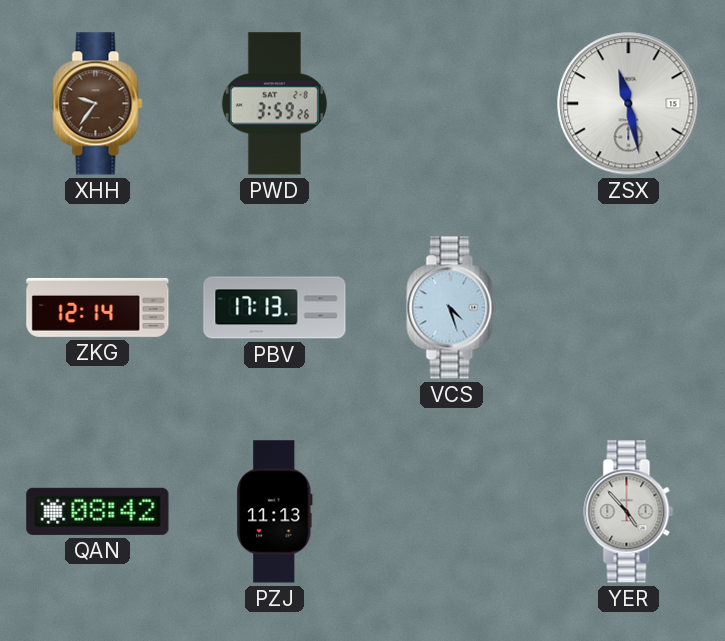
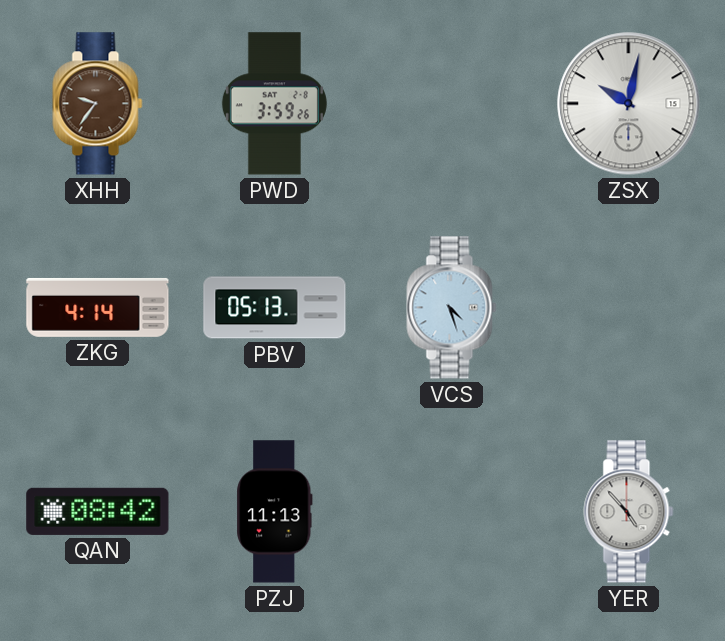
ZSX: 11:28 -> 10:02 (629, 104)
ZKG: 12:14 -> 4:14 (98, 307)
PBV: 17:13 -> 05:13 (275, 308)
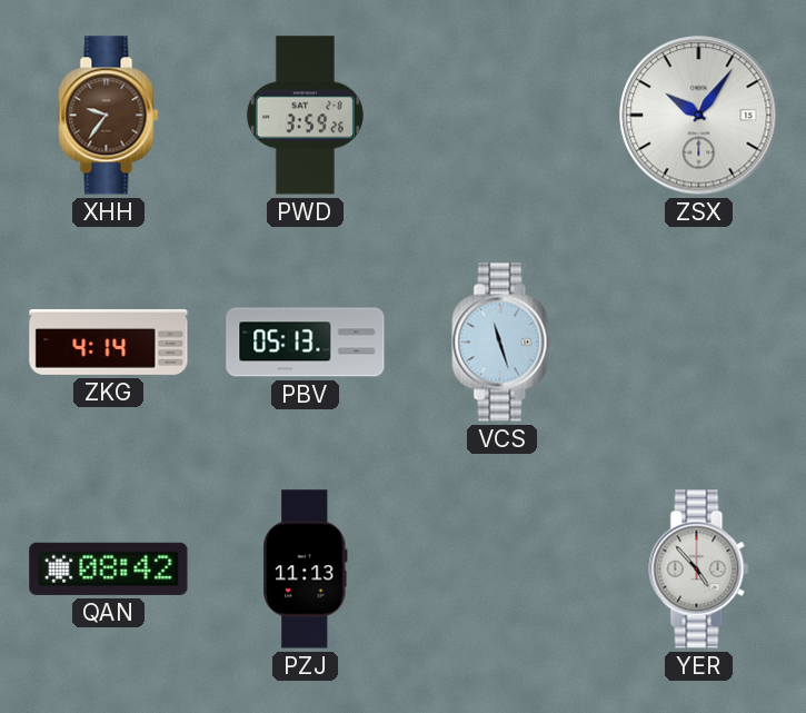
ZSX: 10:02 -> 10:06 (699, 116)
VCS: 4:27 -> 11:27 (502, 343)
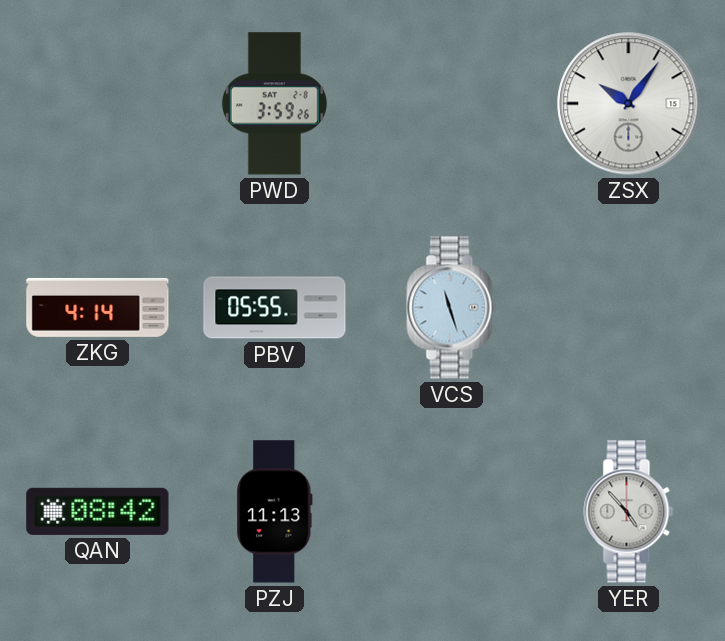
XHH: 9:36 -> none (109, 116)
PBV: 05:13 -> 05:55 (275, 308)
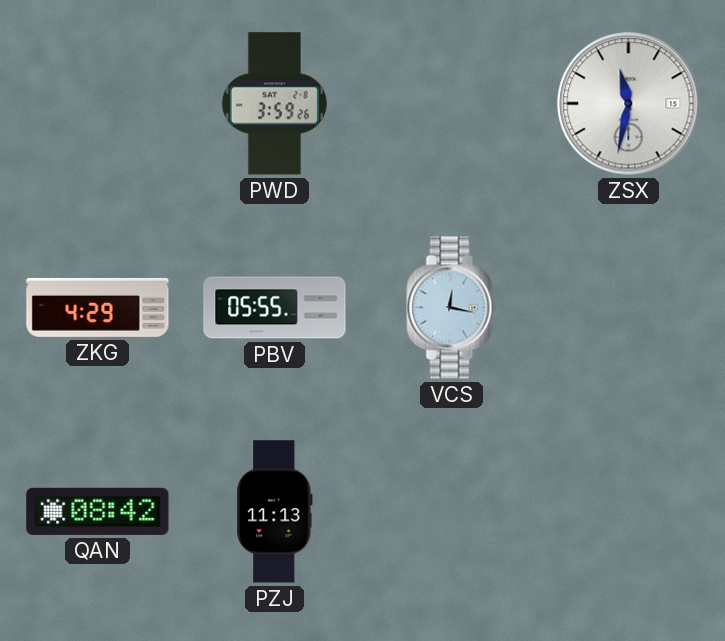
ZSX: 10:06 -> 11:32 (629, 104)
ZKG: 4:14 -> 4:29 (98, 307)
VCS: 11:27 -> 12:17 (452, 308)
YER: 4:53 -> none (629, 512)
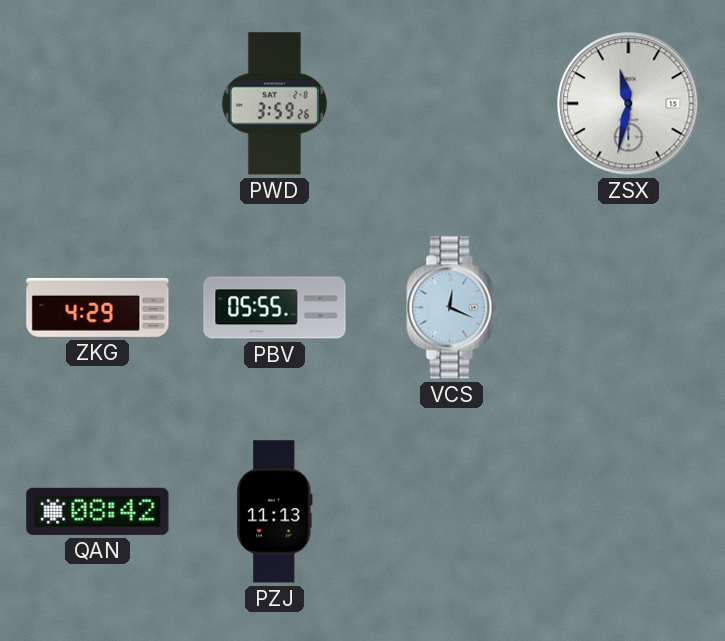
VCS: 12:17 -> 12:19 (452, 308)
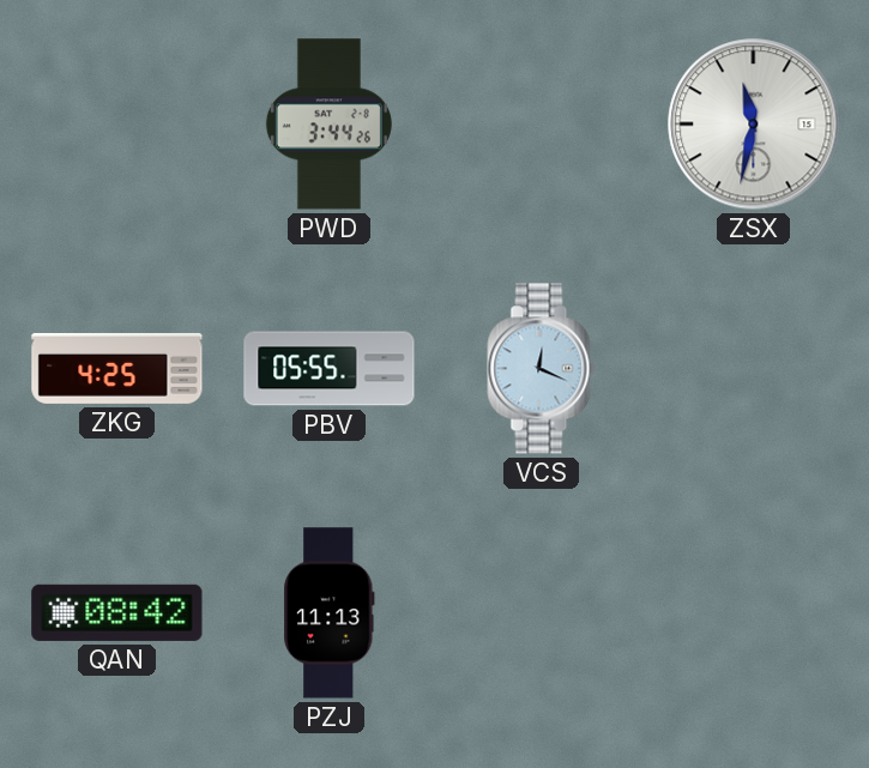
PWD: 3:59 -> 3:44 (328, 125)
ZKG: 4:29 -> 4:25 (117, 368)
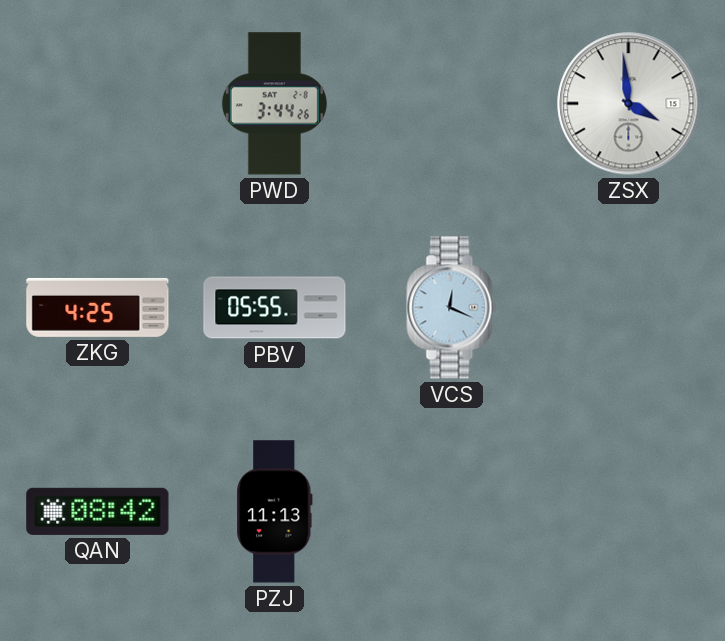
ZSX: 11:32 -> 3:59 (629, 104)
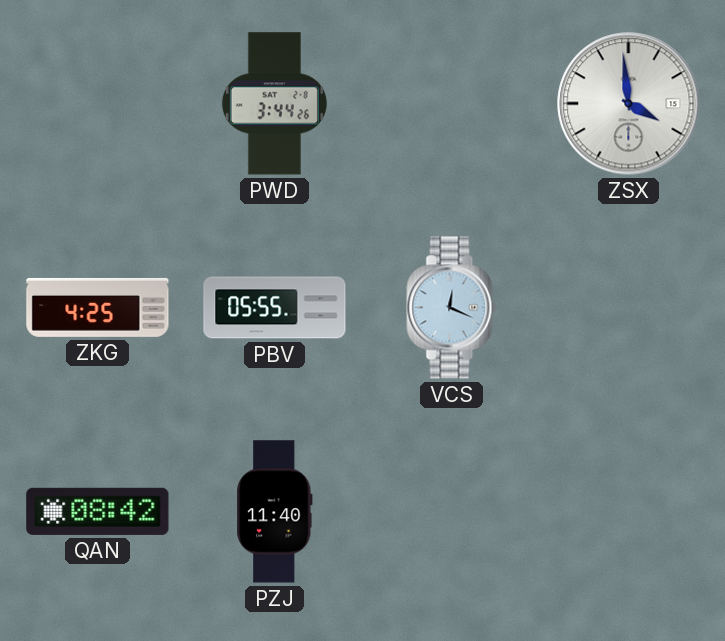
PZJ: 11:13 -> 11:40 (275, 512)
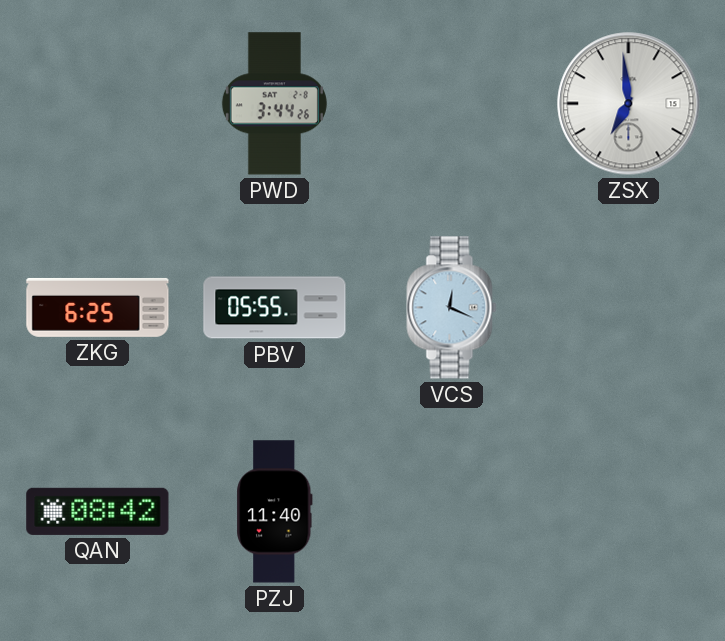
ZSX: 3:59 -> 6:59 (629, 104)
ZKG: 4:25 -> 6:25 (98, 307)
